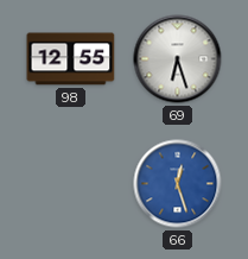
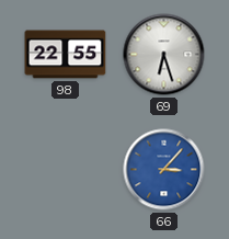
98: 12:55 -> 22:55 (66, 55)
66: 12:27 -> 3:07 (164, 170)
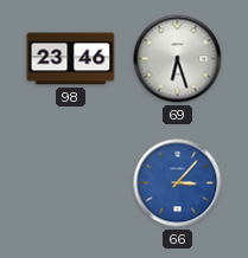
98: 22:55 -> 23:46 (71, 59)
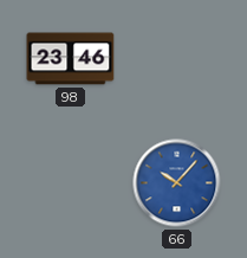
69: 6:27 -> none (178, 59)
66: 3:07 -> 10:07 (177, 183)
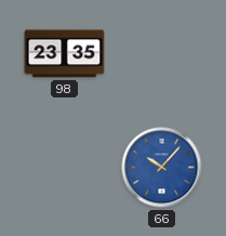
98: 23:46 -> 23:35 (65, 54)
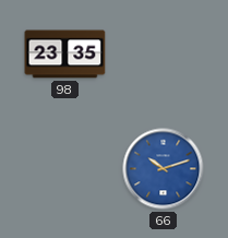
66: 10:07 -> 10:12 (164, 169)
